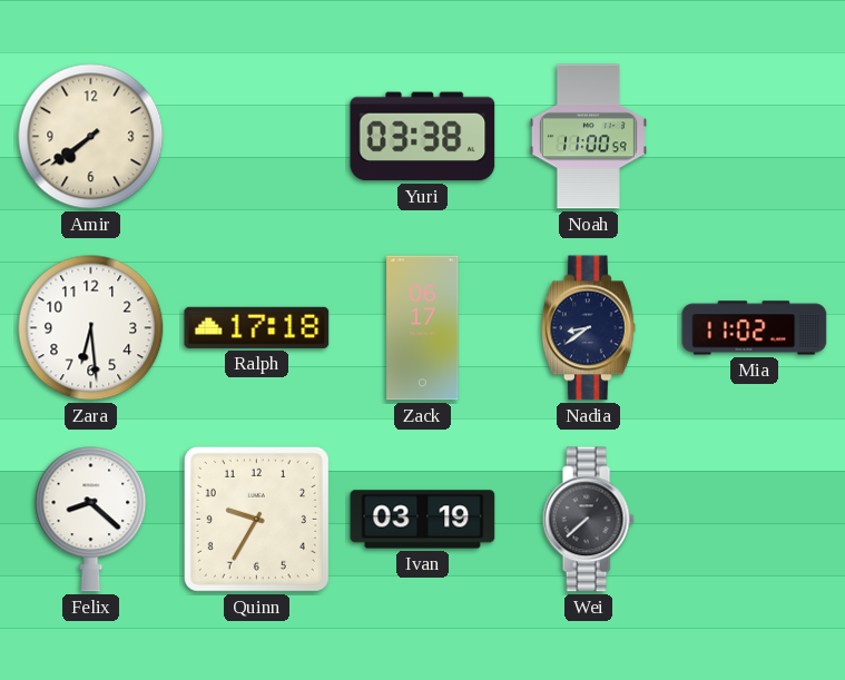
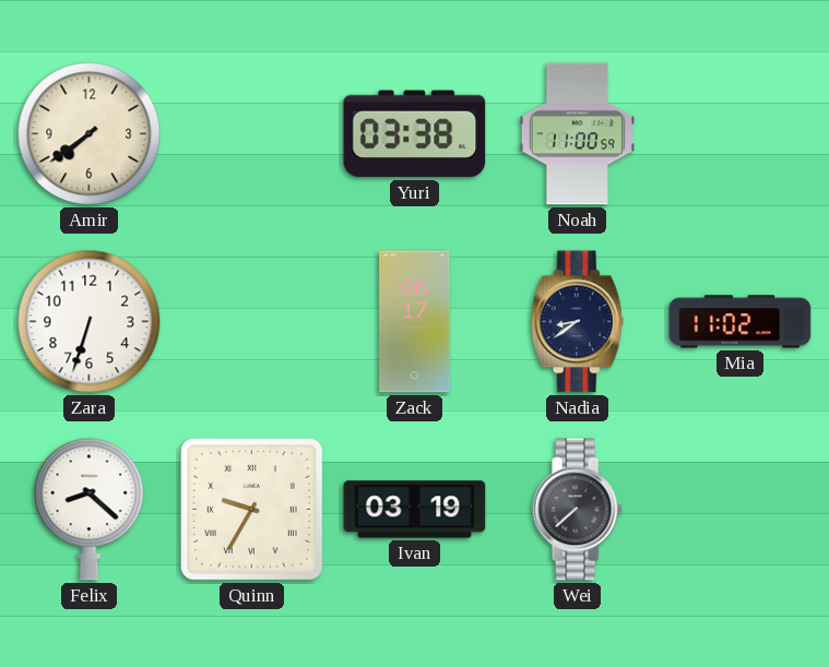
Zara: 6:29 -> 6:33 (90, 322)
Ralph: 17:18 -> none (257, 327)
Quinn numerals: Arabic -> Roman (251, 509)
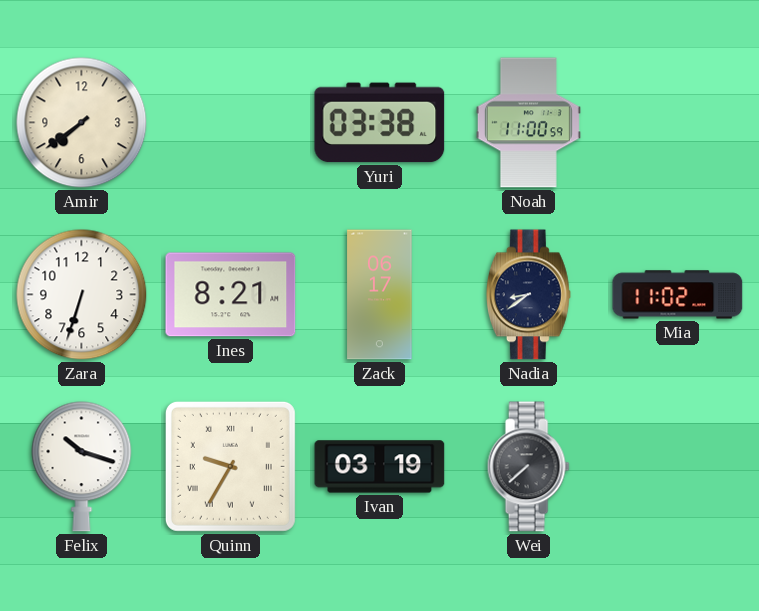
Ines: none -> 8:21 (231, 295)
Felix: 8:22 -> 10:18 (82, 467)
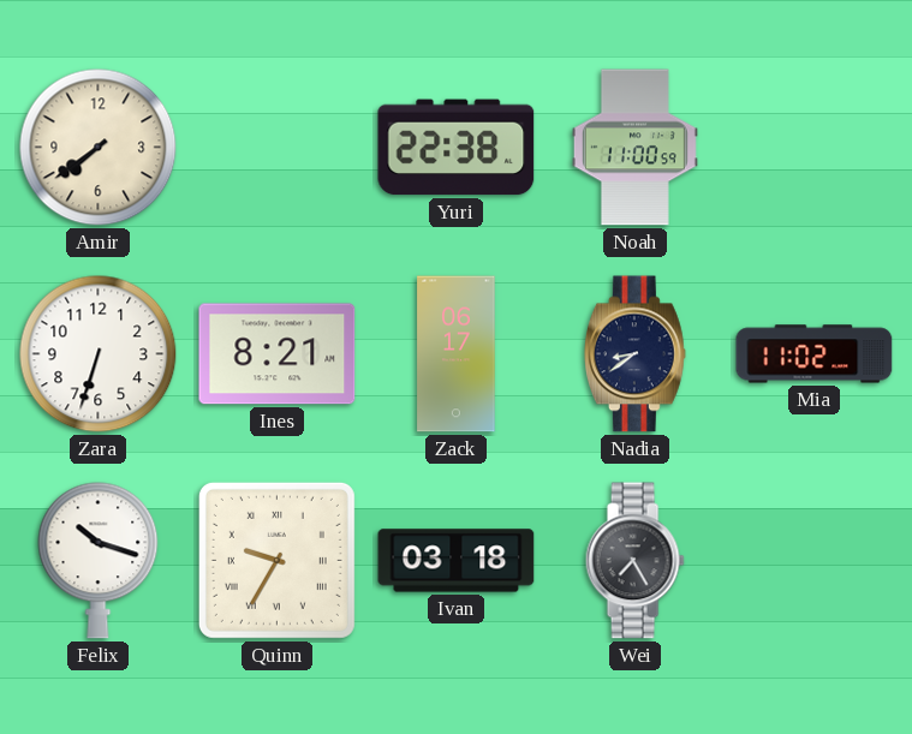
Yuri: 03:38 -> 22:38 (457, 148)
Ivan: 03:19 -> 03:18 (457, 561)
Wei: 7:38 -> 7:25 (634, 561)
